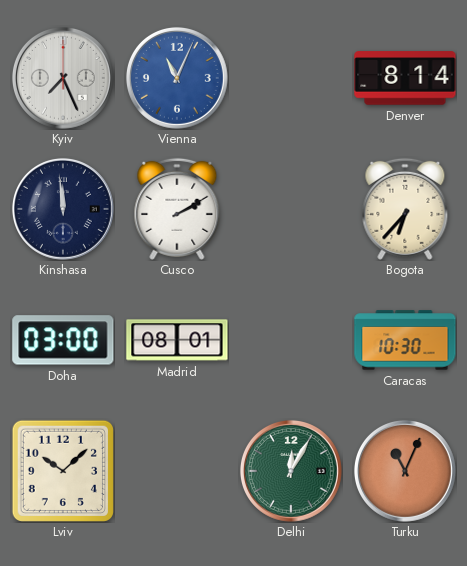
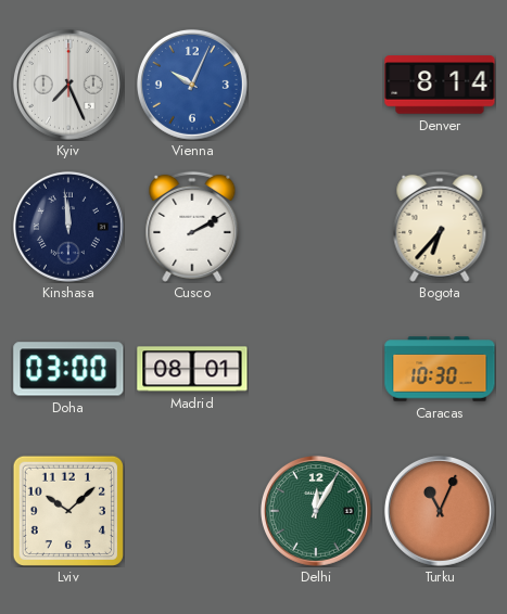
Vienna: 11:04 -> 10:04 (192, 85)
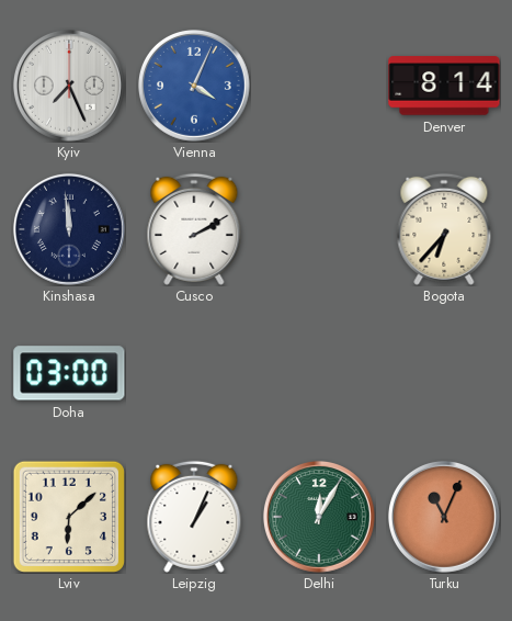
Vienna: 10:04 -> 4:04 (194, 86)
Madrid: 08:01 -> none (192, 369)
Caracas: 10:30 -> none (440, 369)
Lviv: 10:08 -> 6:08 (68, 516)
Leipzig: none -> 1:04 (194, 517)
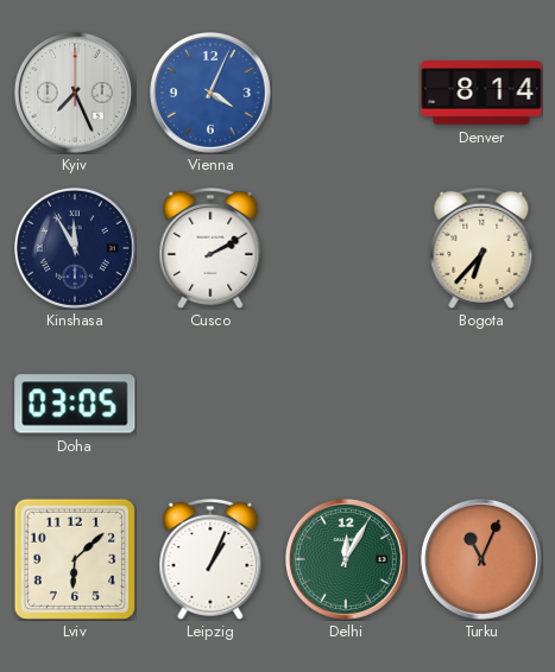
Kinshasa: 11:59 -> 11:55 (75, 248)
Doha: 03:00 -> 03:05 (75, 404)
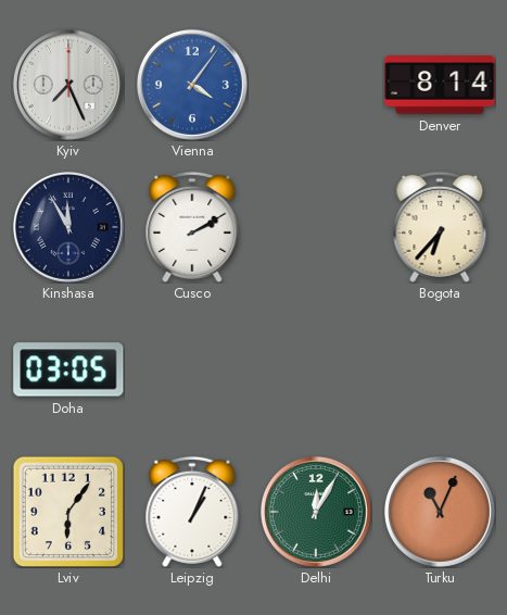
Vienna: 4:04 -> 4:06 (192, 85)
Lviv: 6:08 -> 6:06 (67, 511)
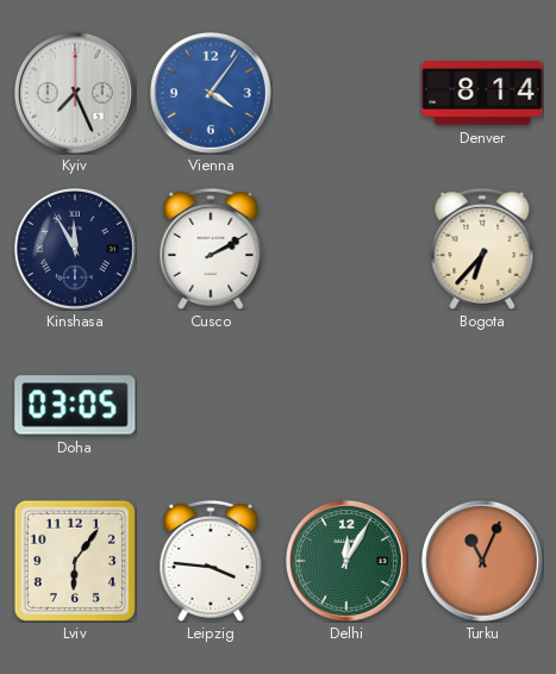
Leipzig: 1:04 -> 3:46 (211, 561)
